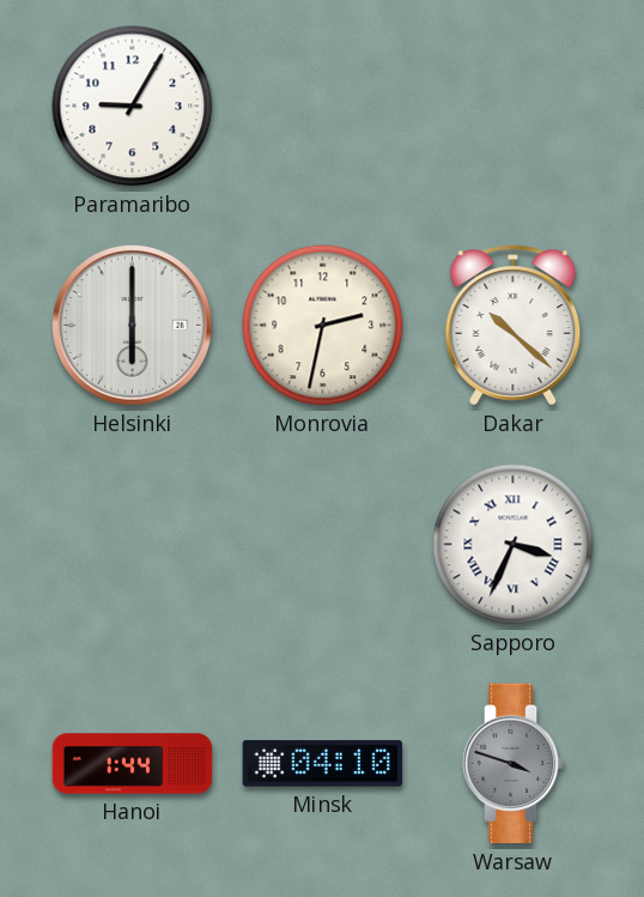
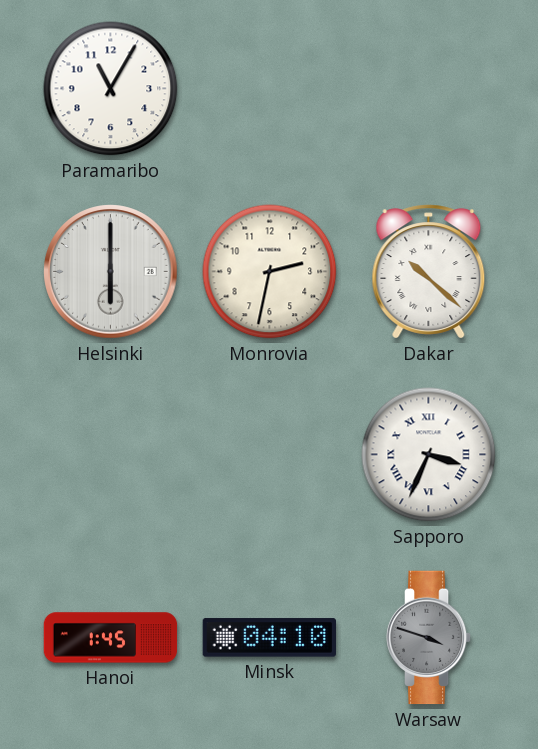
Paramaribo: 9:05 -> 11:05 (111, 89)
Hanoi: 1:44 -> 1:45 (111, 638)
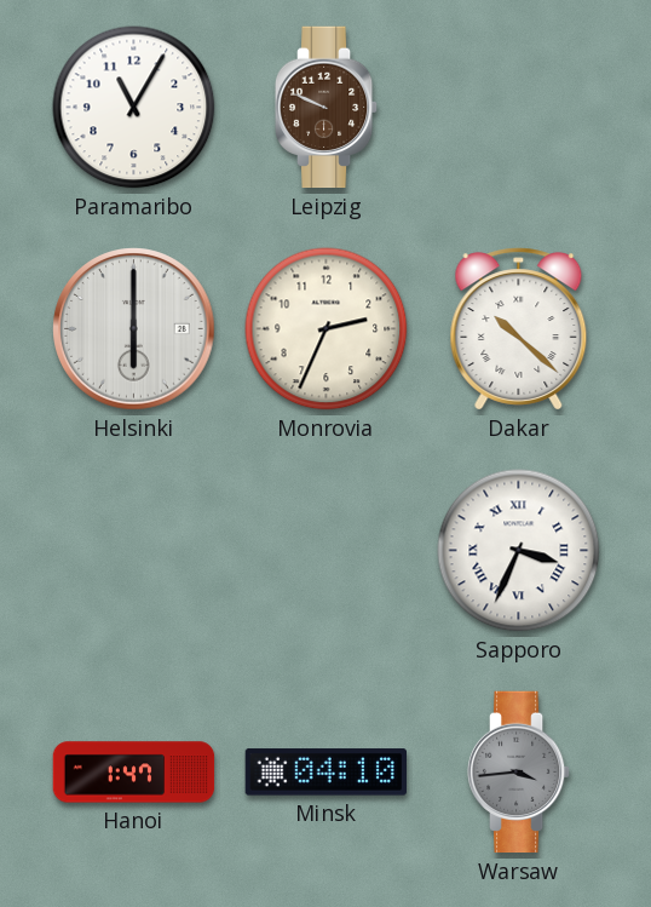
Leipzig: none -> 9:49 (327, 108)
Monrovia: 2:32 -> 2:34 (327, 329)
Hanoi: 1:45 -> 1:47 (134, 773)
Warsaw: 3:48 -> 3:44 (519, 773)
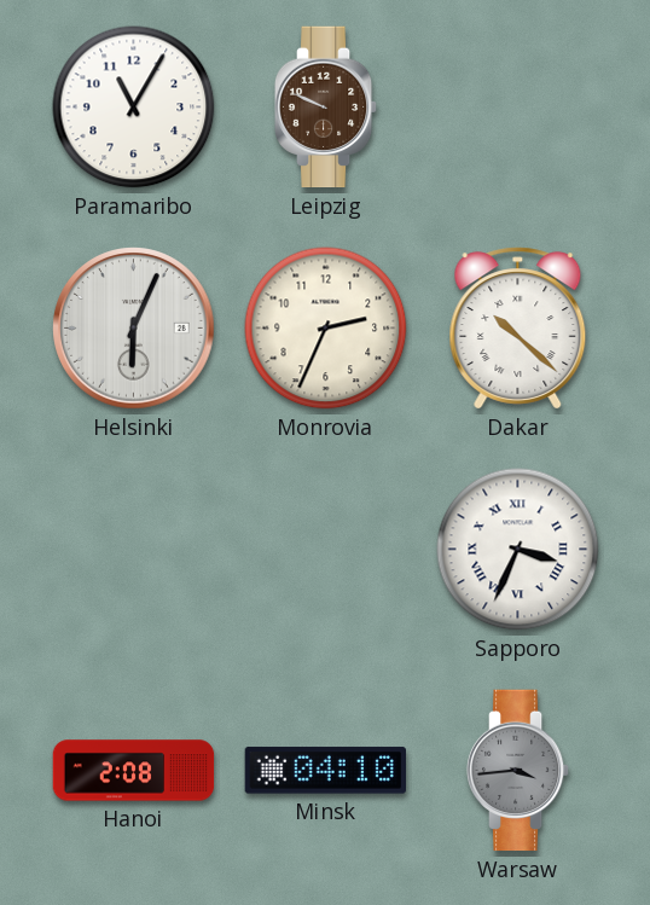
Helsinki: 6:00 -> 6:04 (134, 329)
Hanoi: 1:47 -> 2:08 (134, 771)
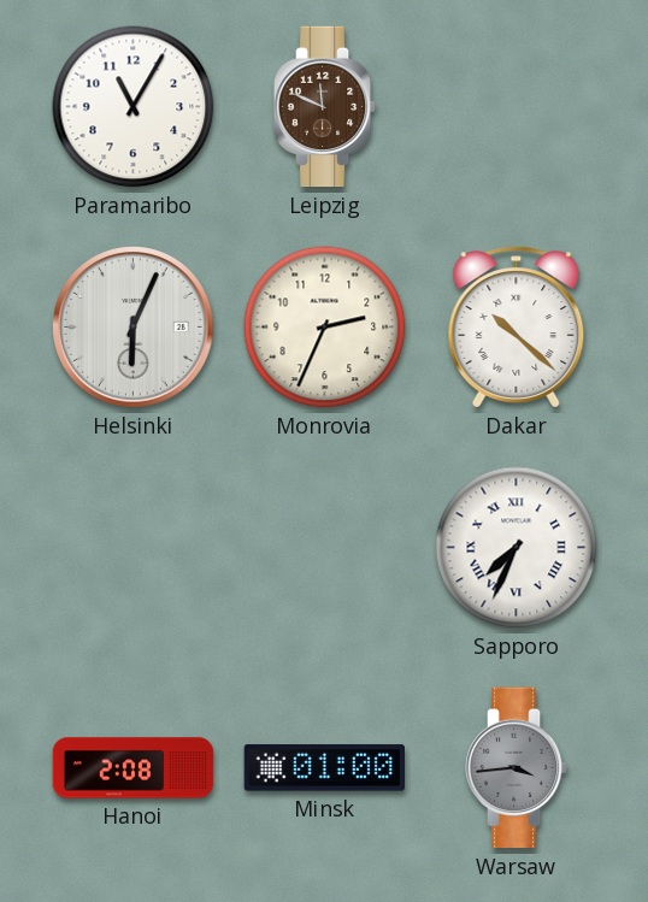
Leipzig: 9:49 -> 11:49 (325, 107)
Sapporo: 3:34 -> 7:34 (517, 548)
Minsk: 04:10 -> 01:00 (324, 768)
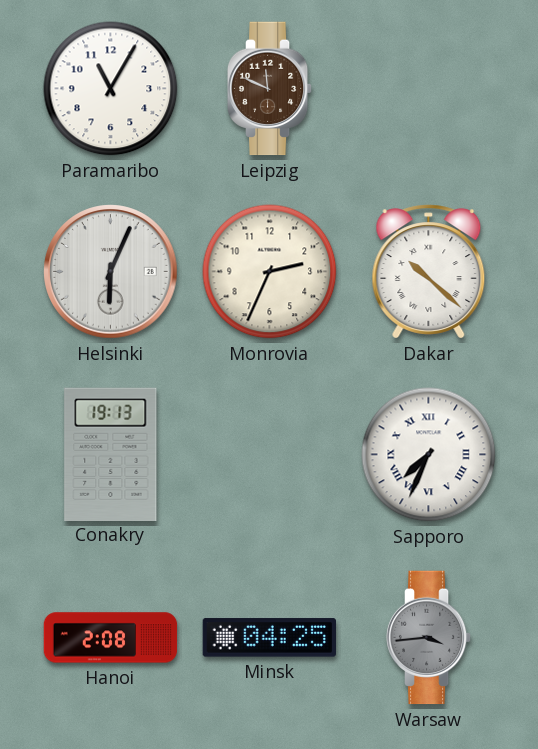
Conakry: none -> 19:13 (111, 454)
Minsk: 01:00 -> 04:25 (269, 638)
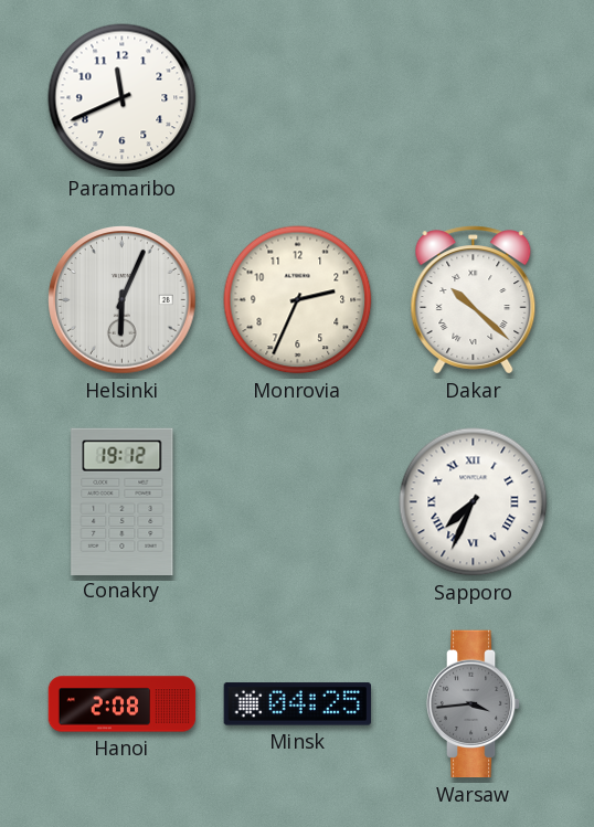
Paramaribo: 11:05 -> 11:41 (123, 98)
Leipzig: 11:49 -> none (270, 89)
Conakry: 19:13 -> 19:12 (123, 501)
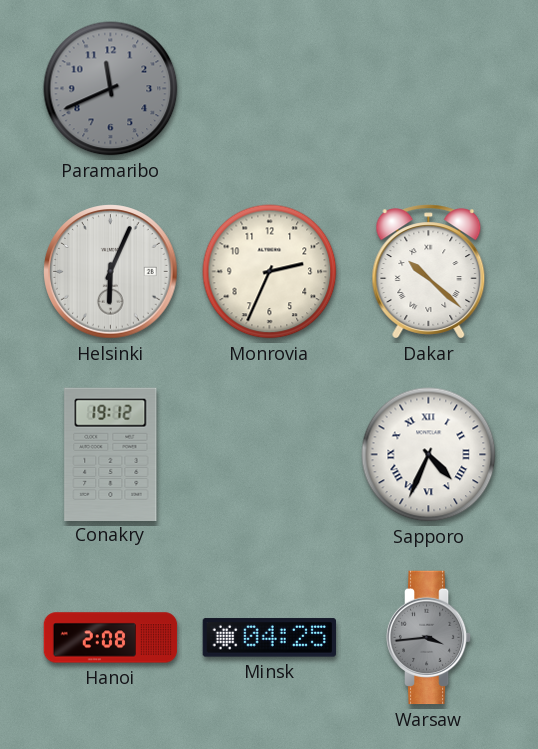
Paramaribo dial: white -> grey (111, 89)
Sapporo: 7:34 -> 4:34 (429, 455)
